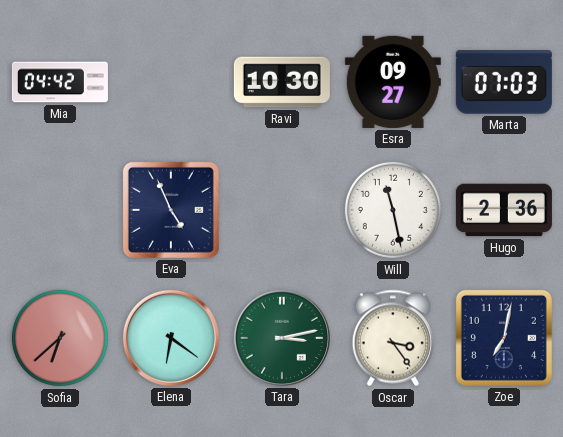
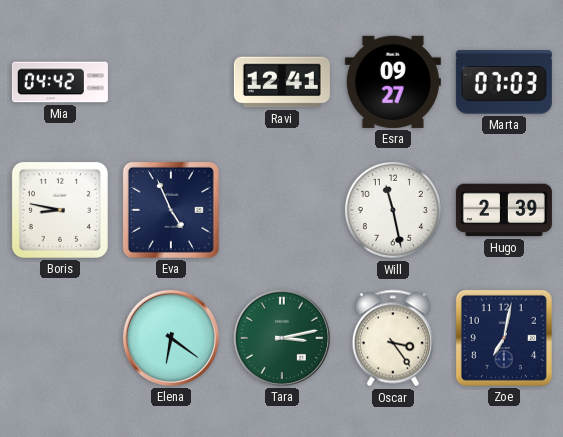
Ravi: 10:30 -> 12:41 (282, 82)
Boris: none -> 8:47 (60, 210)
Hugo: 2:36 -> 2:39 (504, 210)
Sofia: 6:38 -> none (60, 338)
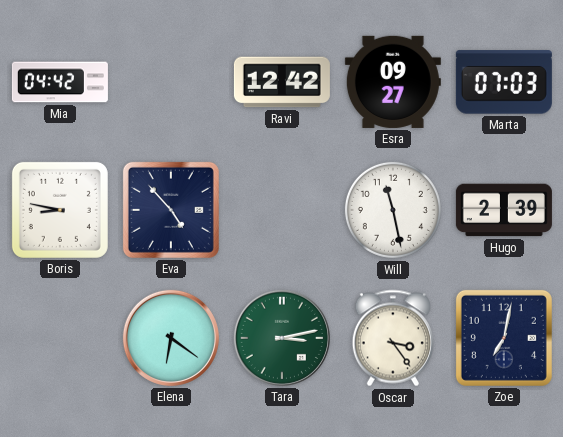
Ravi: 12:41 -> 12:42 (282, 82)
Eva: 4:56 -> 4:53 (171, 210)
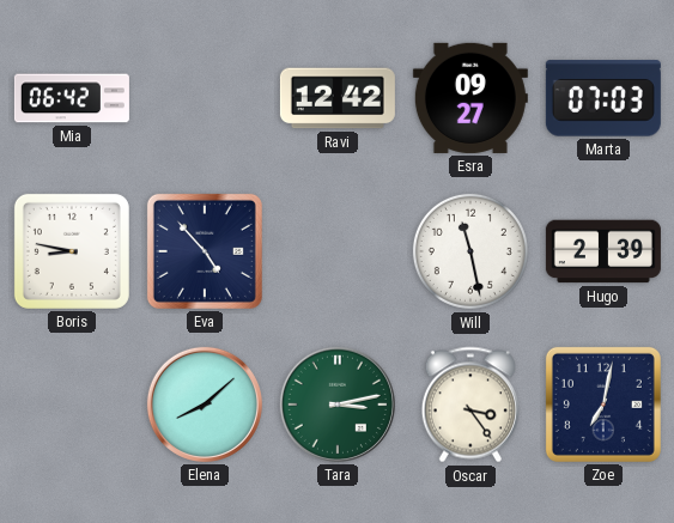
Mia: 04:42 -> 06:42 (72, 98)
Elena: 6:21 -> 8:08 (205, 405)
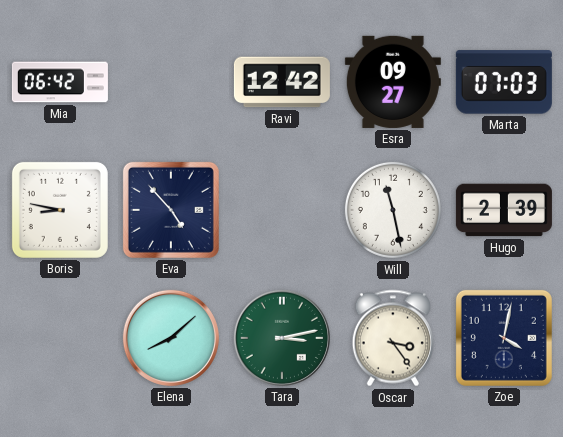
Zoe: 7:02 -> 4:02 (504, 338)
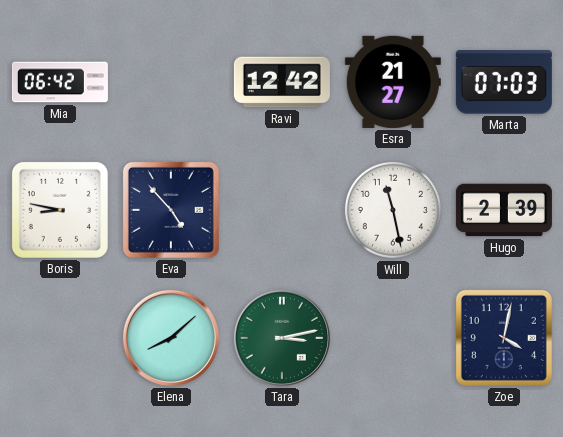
Esra: 09:27 -> 21:27 (393, 82)
Oscar: 3:24 -> none (393, 338)
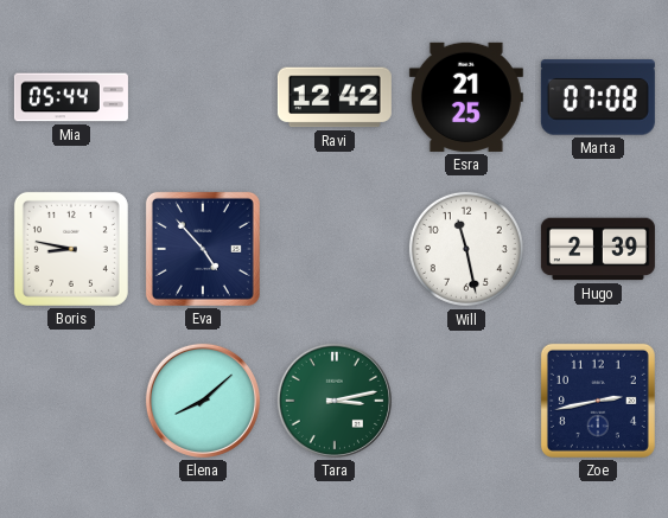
Mia: 06:42 -> 05:44 (71, 97)
Esra: 21:27 -> 21:25 (466, 97)
Marta: 07:03 -> 07:08 (598, 97)
Zoe: 4:02 -> 2:43 (598, 401)
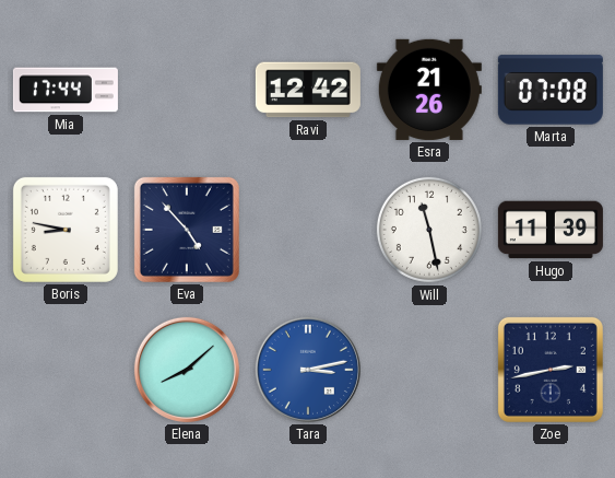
Mia: 05:44 -> 17:44 (66, 90)
Esra: 21:25 -> 21:26 (429, 90)
Hugo: 2:39 -> 11:39 (551, 230)
Tara dial: green -> blue (308, 370)
